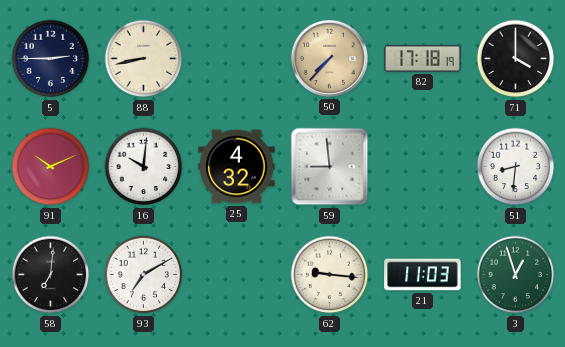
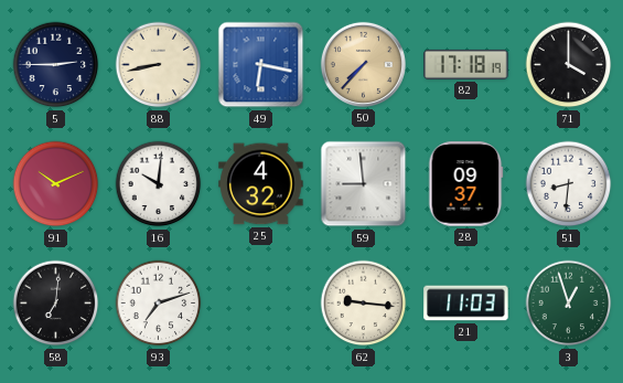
49: none -> 6:17 (261, 65)
28: none -> 09:37 (466, 184)
93: 7:10 -> 7:12 (159, 304)
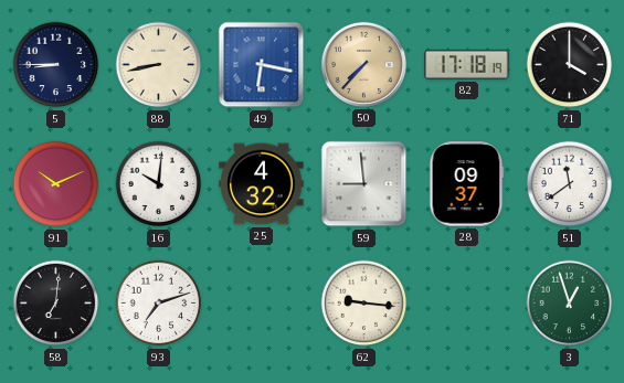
5: 2:45 -> 8:45 (56, 65)
51: 8:31 -> 11:39 (570, 184)
21: 11:03 -> none (466, 304)
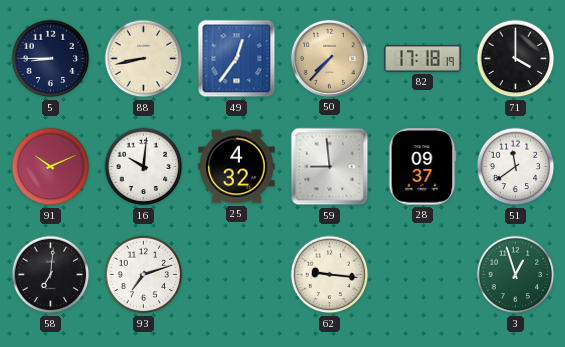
49: 6:17 -> 12:36 (237, 59)
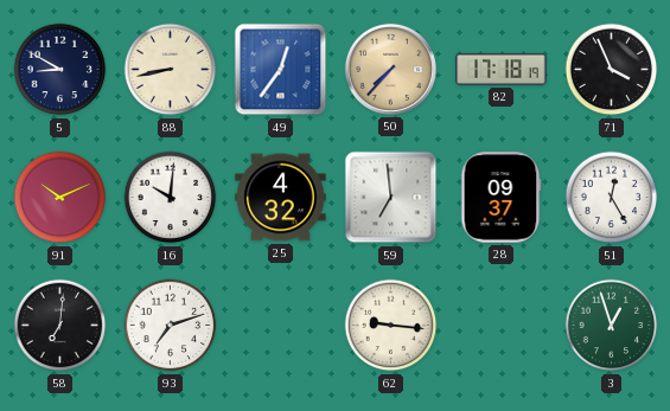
5: 8:45 -> 8:50 (60, 70)
71: 4:00 -> 3:56 (612, 70)
59: 8:59 -> 6:59 (391, 198)
51: 11:39 -> 12:25 (612, 198)
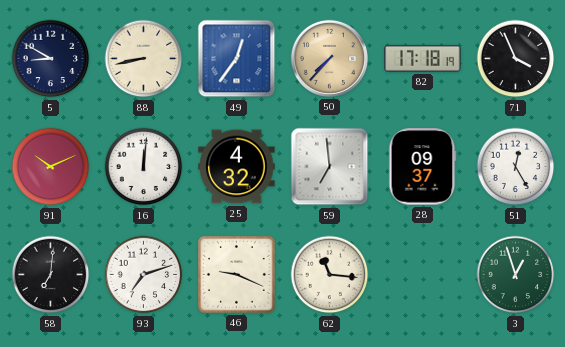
16: 10:01 -> 12:01 (144, 167)
46: none -> 9:19 (237, 275)
62: 9:16 -> 11:16 (330, 275)
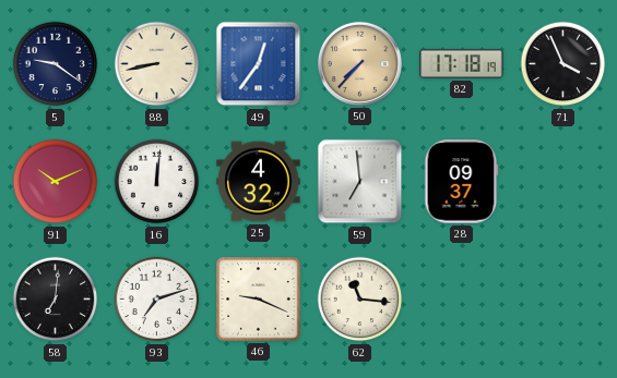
5: 8:50 -> 9:21 (56, 64)
51: 12:25 -> none (516, 167)
3: 12:57 -> none (516, 275)
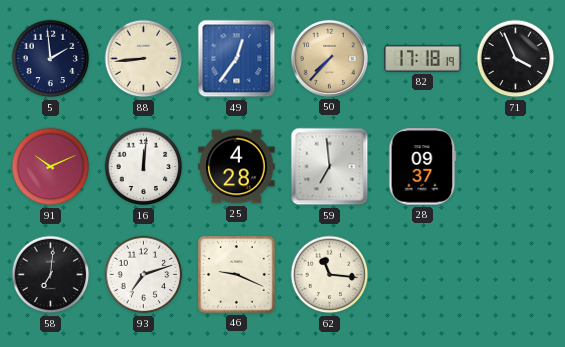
5: 9:21 -> 1:59 (51, 59)
88: 8:43 -> 8:44 (144, 59)
25: 4:32 -> 4:28 (237, 167)
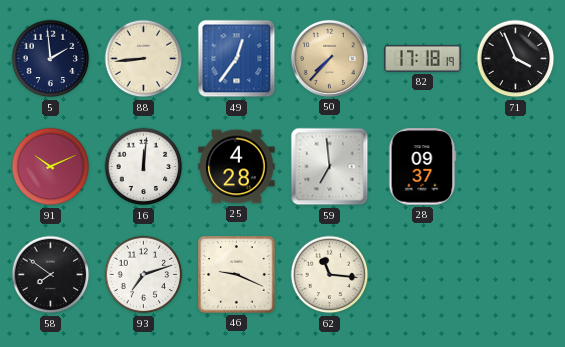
58: 7:01 -> 7:51 (51, 275)
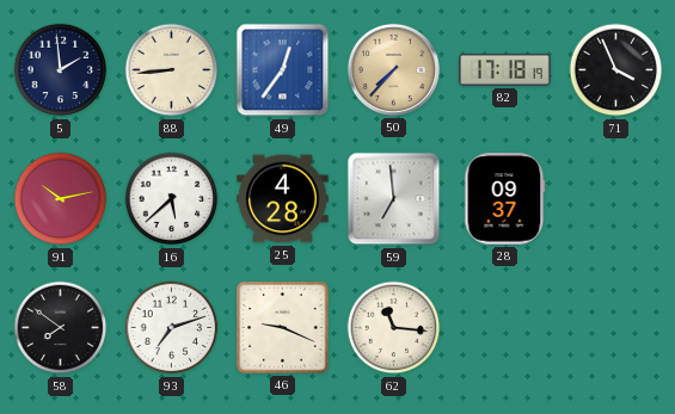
91: 10:11 -> 10:13 (61, 199)
16: 12:01 -> 5:38 (172, 199)
